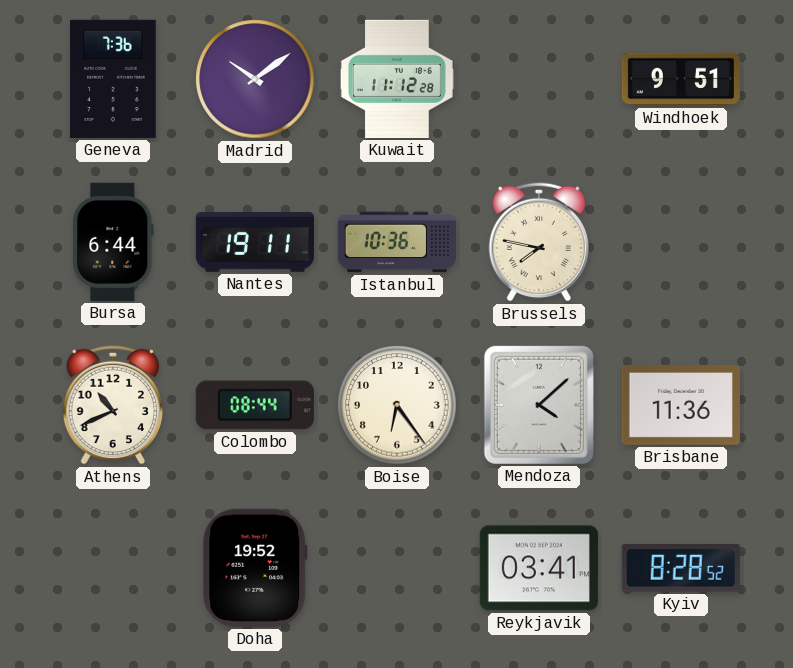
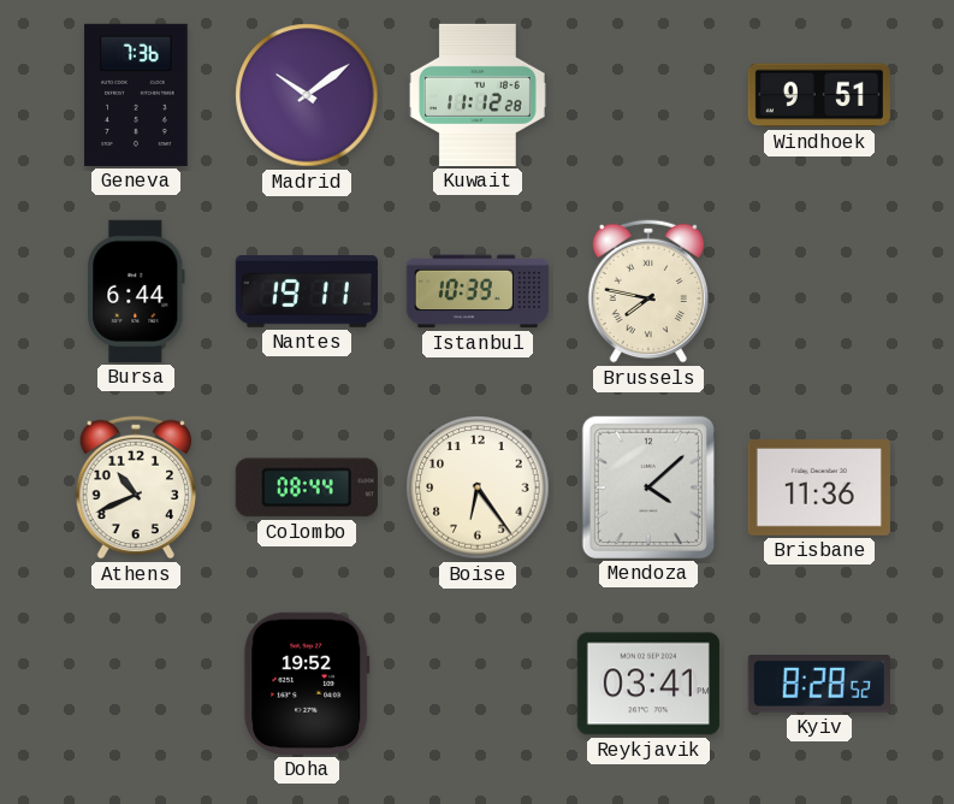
Istanbul: 10:36 -> 10:39 (478, 291)
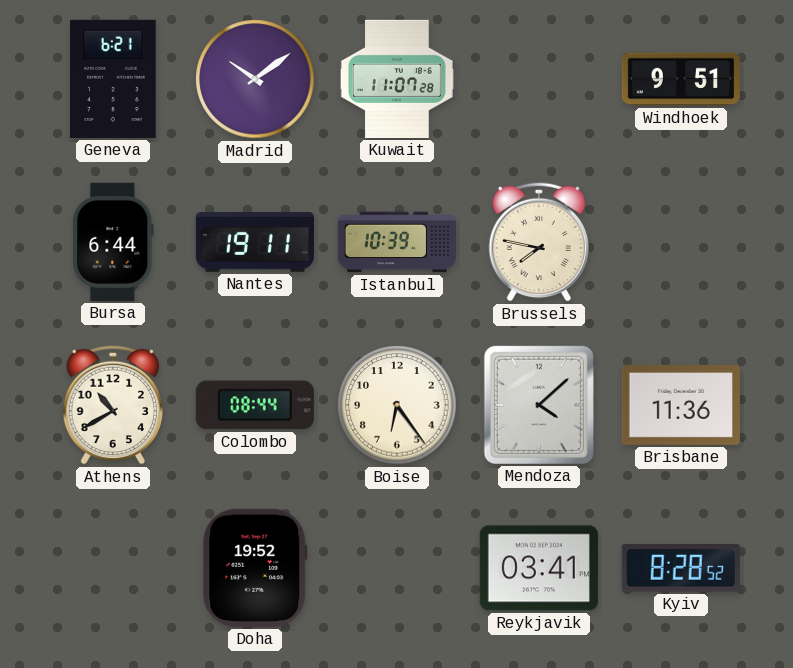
Geneva: 7:36 -> 6:21 (113, 79)
Kuwait: 11:12 -> 11:07 (397, 79)
Athens: 10:41 -> 10:40 (113, 405)
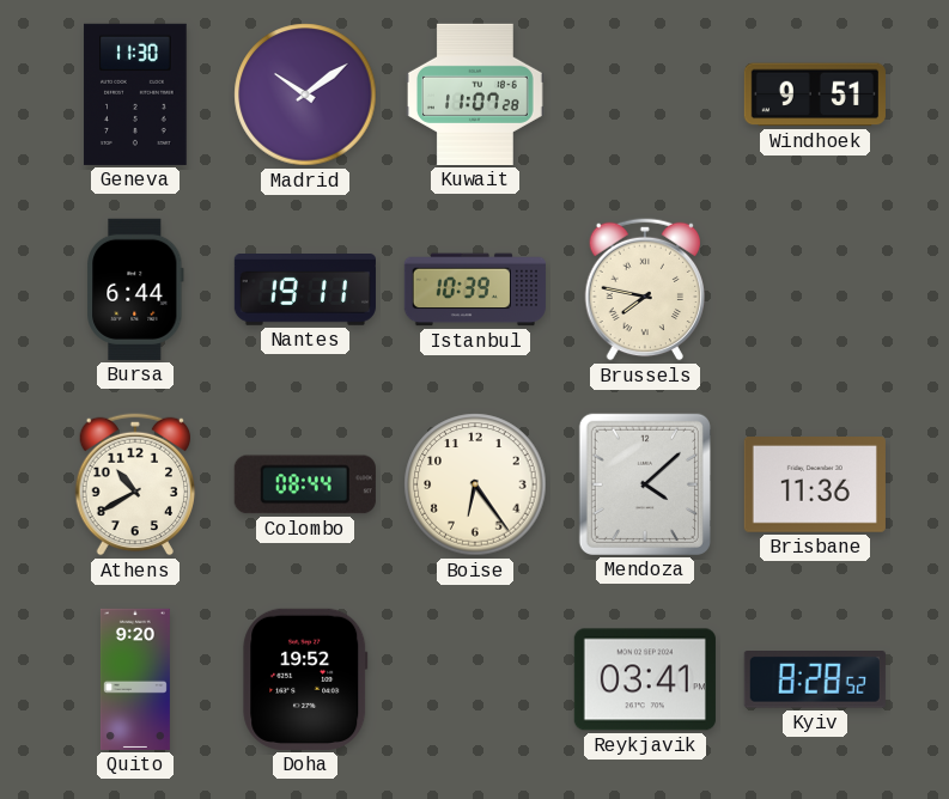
Geneva: 6:21 -> 11:30 (135, 94)
Quito: none -> 9:20 (135, 679)
